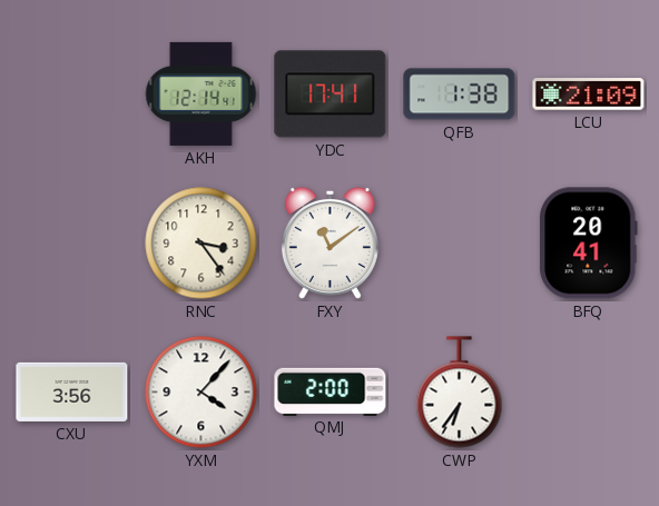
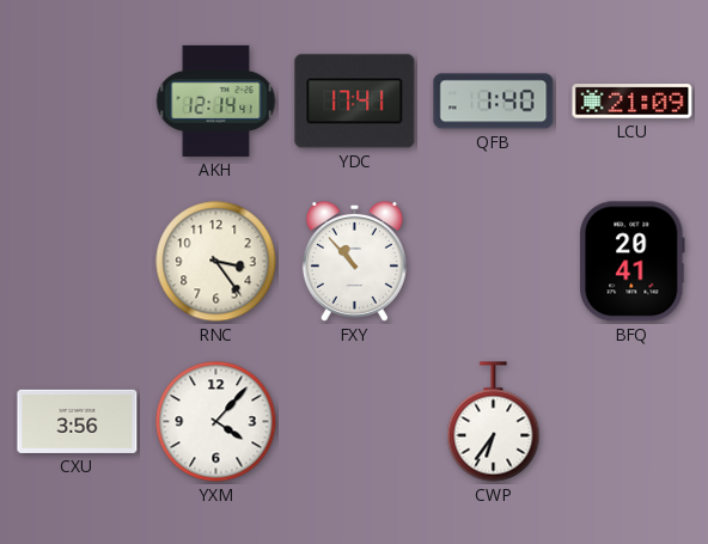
QFB: 1:38 -> 1:40 (494, 102)
FXY: 11:09 -> 10:53 (354, 261)
QMJ: 2:00 -> none (331, 391)
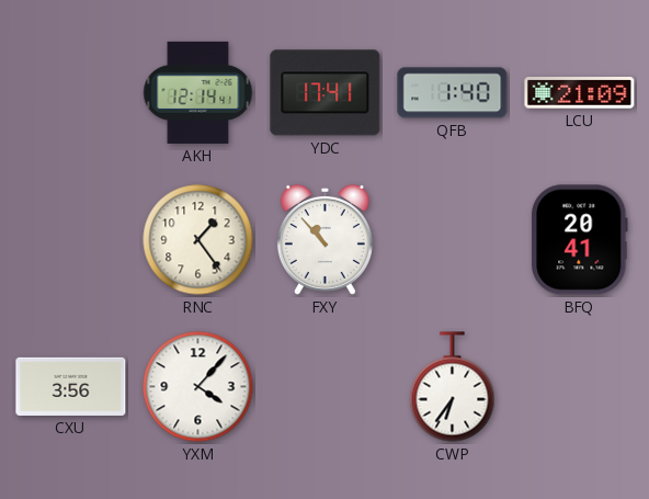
RNC: 3:24 -> 1:24 (198, 240)
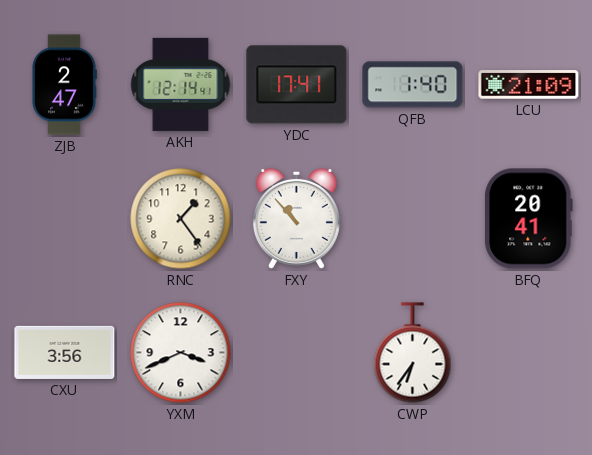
ZJB: none -> 2:47 (65, 85)
YXM: 4:07 -> 3:41 (181, 353)
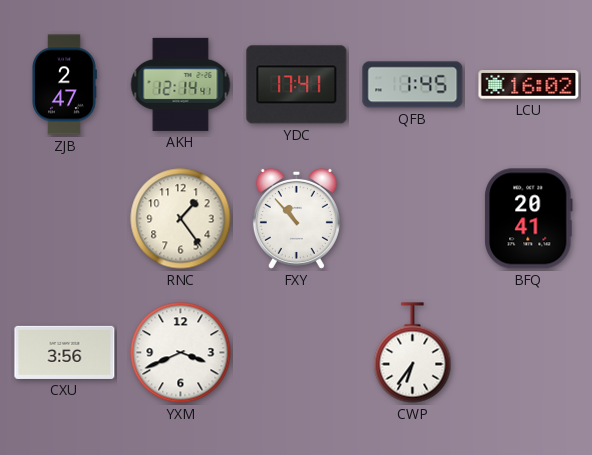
QFB: 1:40 -> 1:45 (413, 85)
LCU: 21:09 -> 16:02 (529, 85)
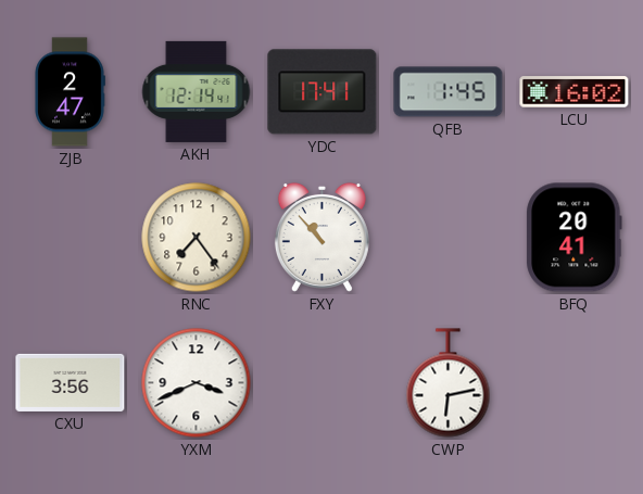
RNC: 1:24 -> 7:24 (197, 238)
CWP: 6:36 -> 6:13 (449, 383)
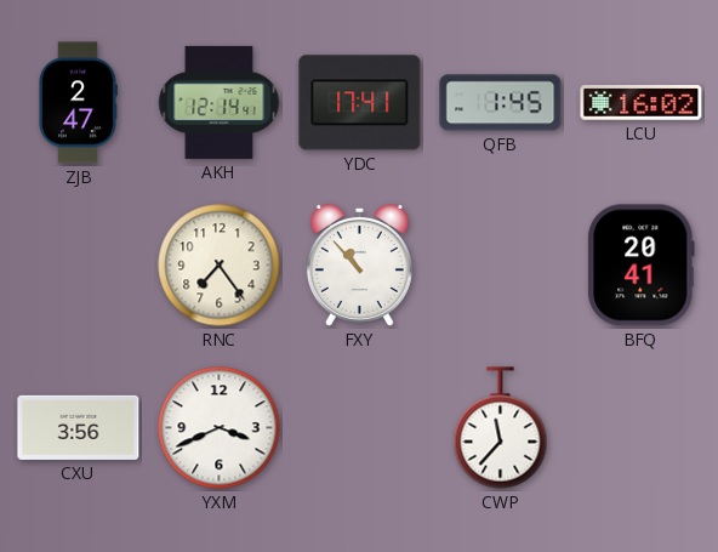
CWP: 6:13 -> 11:37 (501, 428)
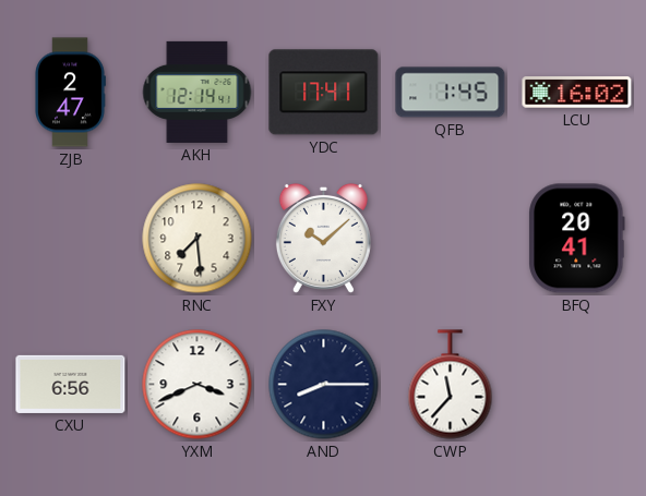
RNC: 7:24 -> 7:29 (198, 239)
FXY: 10:53 -> 10:08 (323, 238)
CXU: 3:56 -> 6:56 (71, 384)
AND: none -> 8:15 (324, 385)
